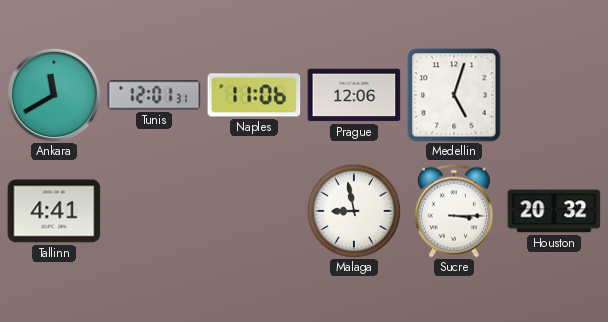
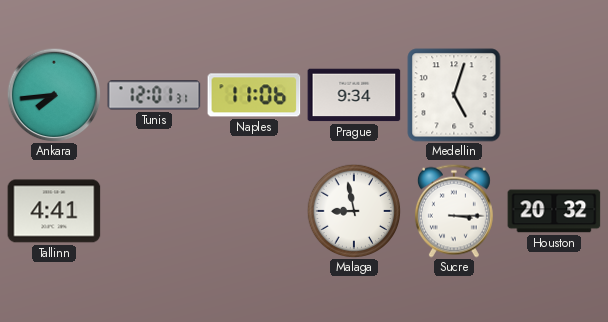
Ankara: 11:40 -> 7:44 (54, 95)
Prague: 12:06 -> 9:34 (354, 95)
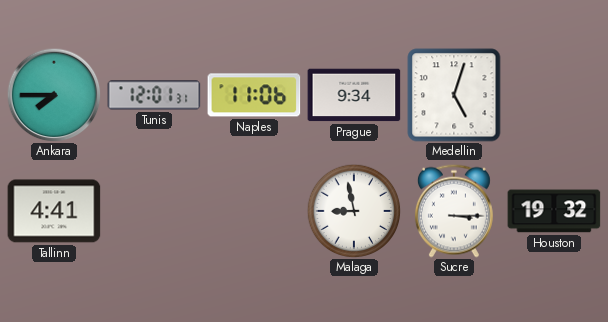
Ankara: 7:44 -> 7:45 (54, 95)
Houston: 20:32 -> 19:32 (554, 211)
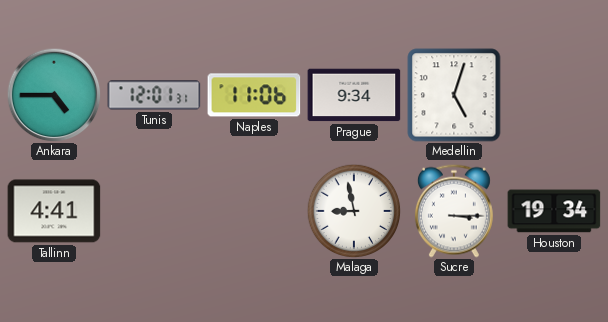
Ankara: 7:45 -> 4:45 (54, 95)
Houston: 19:32 -> 19:34 (554, 211)
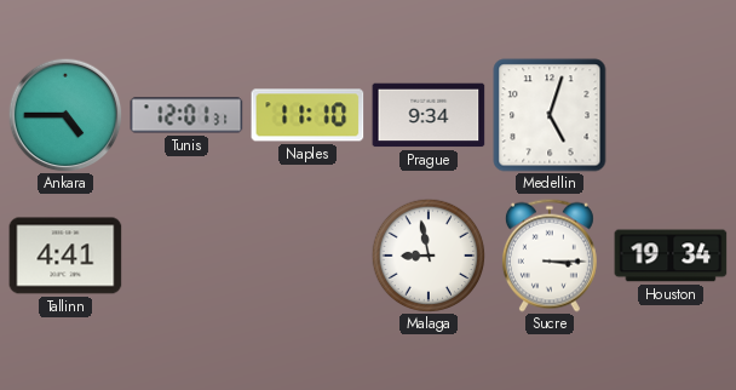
Naples: 11:06 -> 11:10 (307, 115)
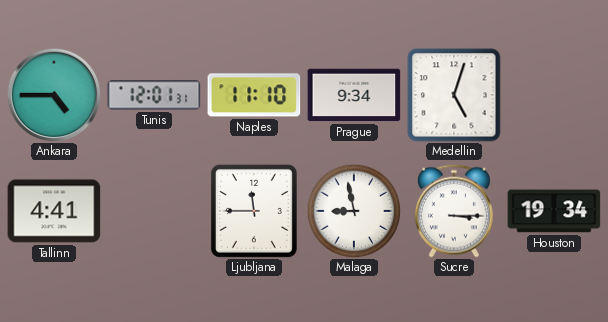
Ljubljana: none -> 11:45 (254, 211)
